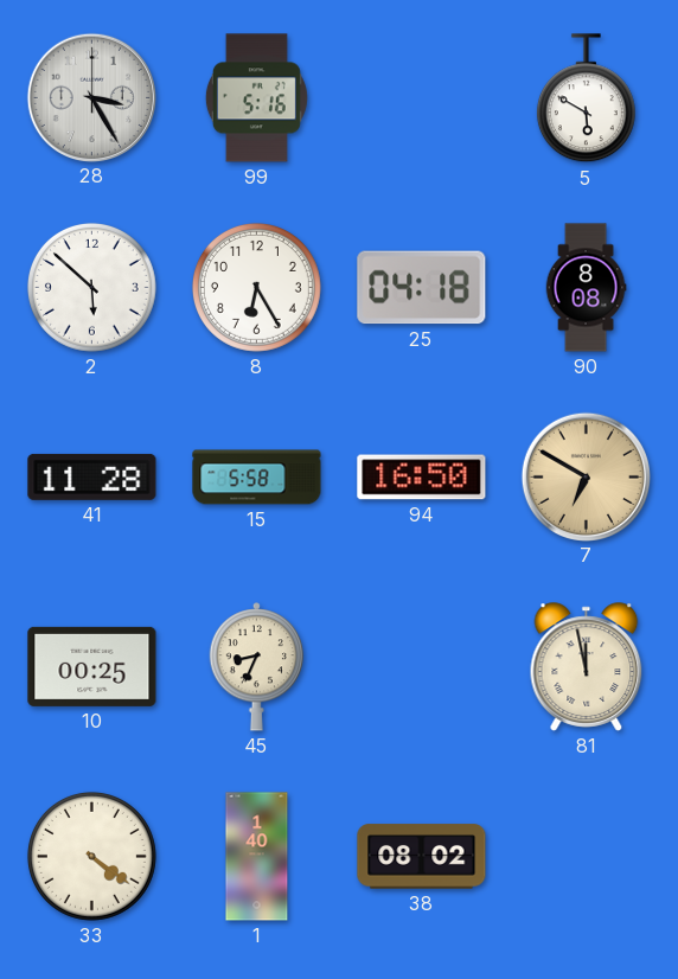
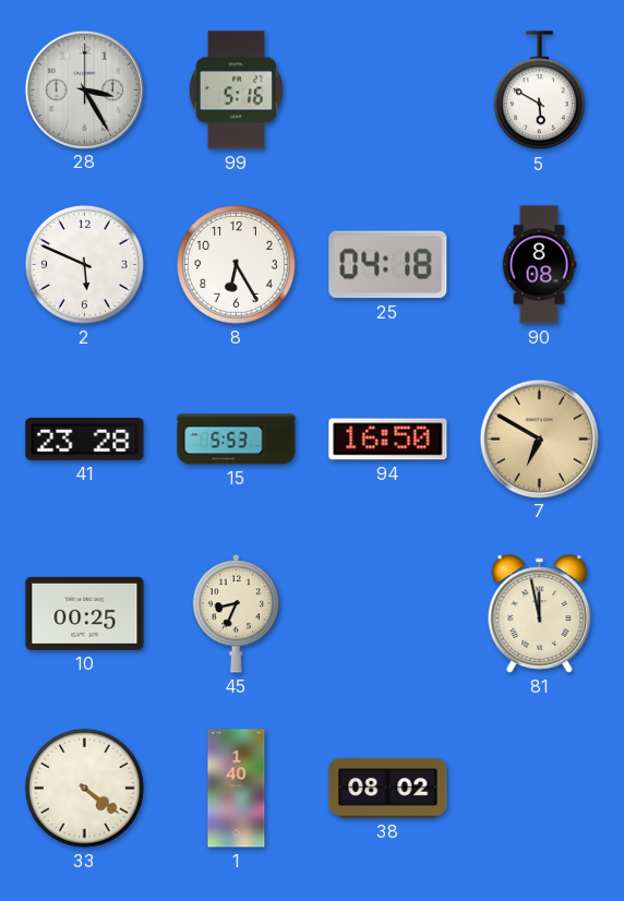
2: 5:52 -> 5:49 (84, 264)
41: 11:28 -> 23:28 (85, 439)
15: 5:58 -> 5:53 (237, 440)
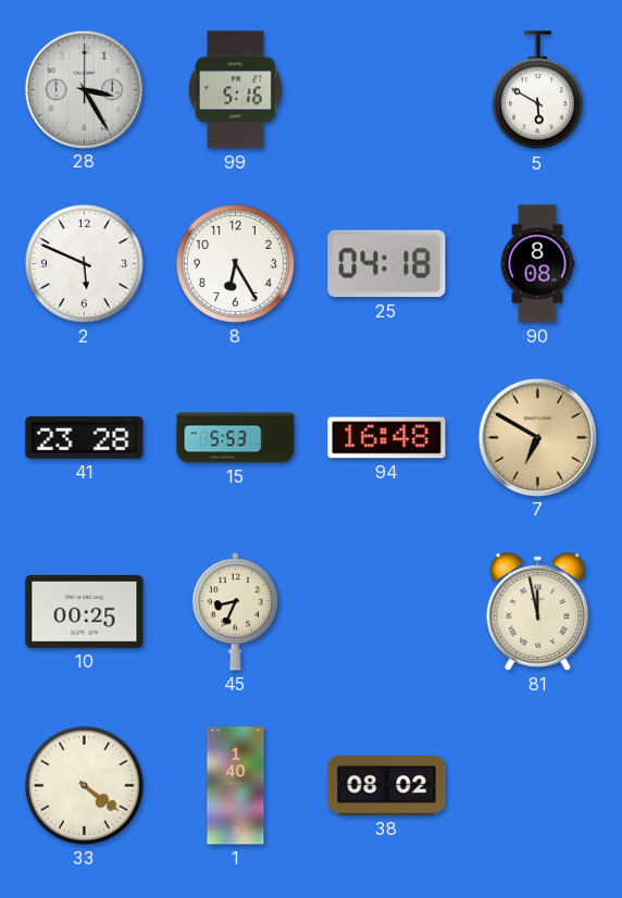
94: 16:50 -> 16:48 (387, 438)
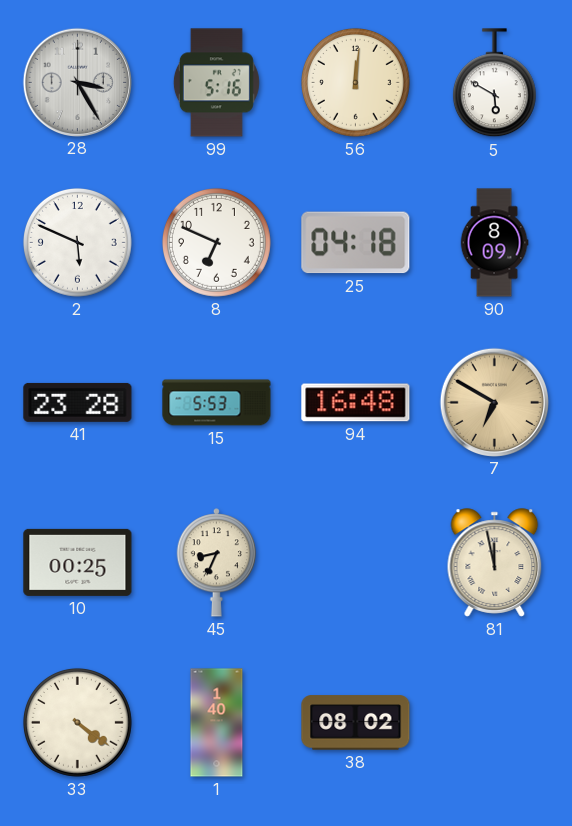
56: none -> 12:01 (355, 82)
8: 6:25 -> 6:49 (216, 242)
90: 8:08 -> 8:09 (494, 243)
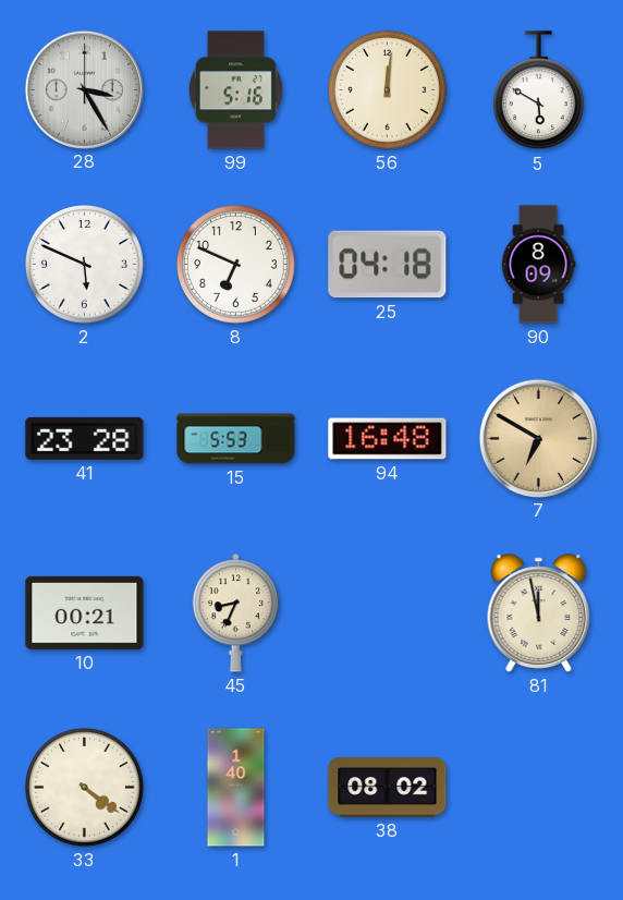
10: 00:25 -> 00:21 (85, 612)
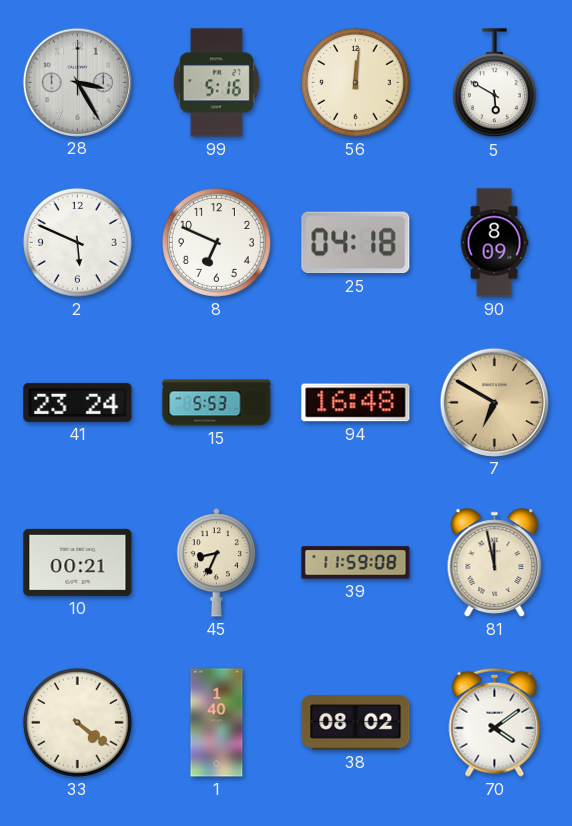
41: 23:28 -> 23:24 (78, 402)
39: none -> 11:59 (356, 563)
70: none -> 4:09 (495, 722)
